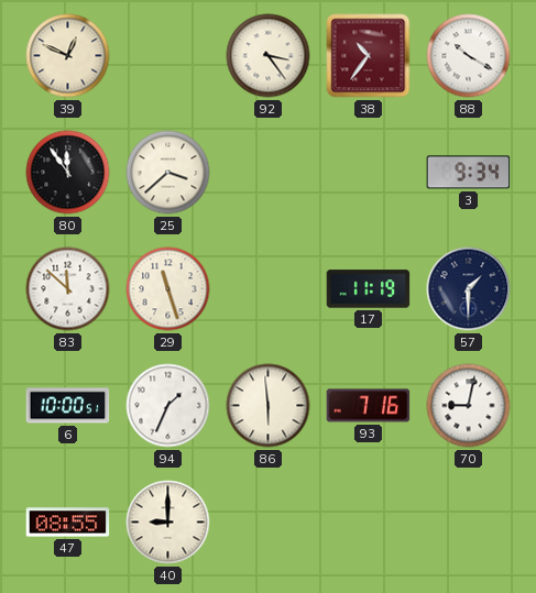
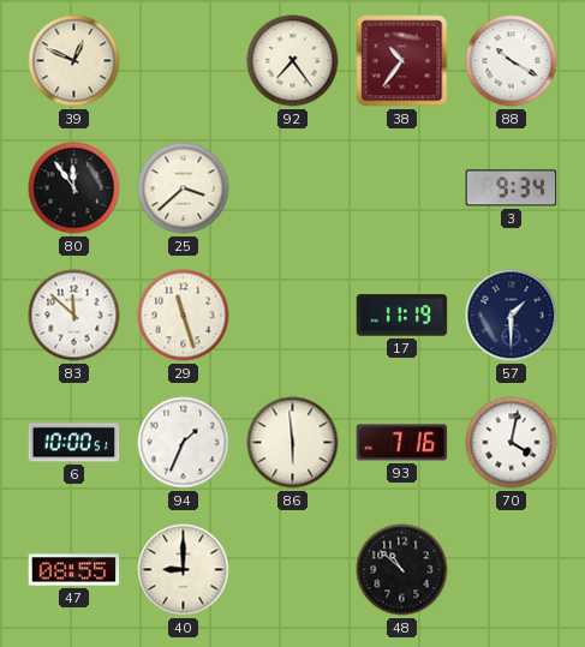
92: 3:24 -> 7:24 (293, 61)
70: 9:02 -> 4:02 (512, 443)
48: none -> 10:52 (402, 570)
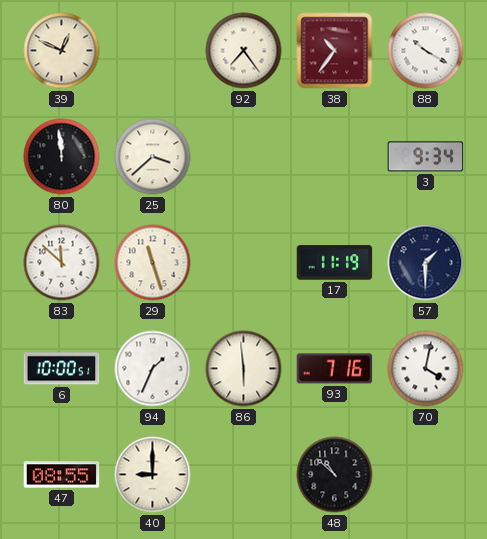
80: 11:54 -> 11:59 (62, 157)
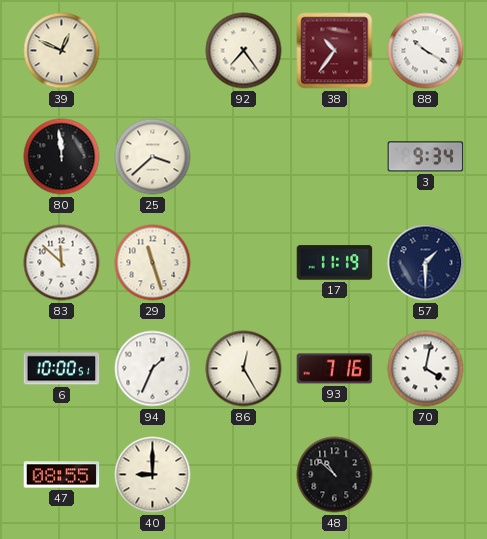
86: 5:59 -> 12:25 (244, 369)
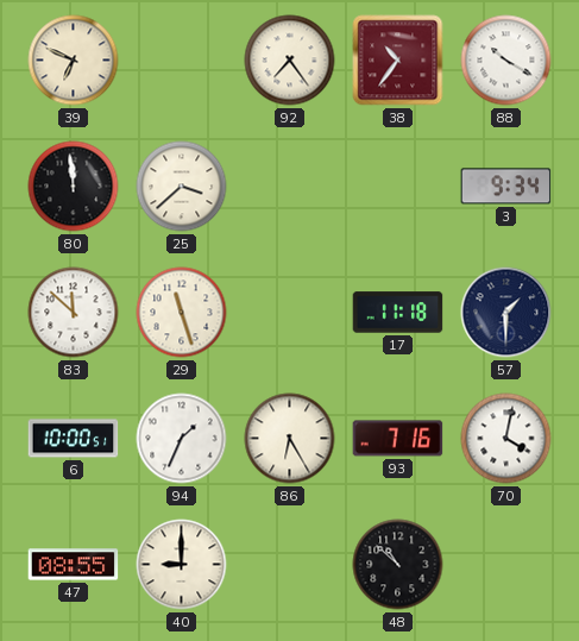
39: 12:49 -> 6:49 (74, 61)
17: 11:19 -> 11:18 (398, 313)
86: 12:25 -> 6:25 (290, 439)
